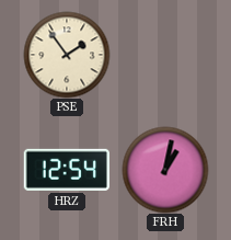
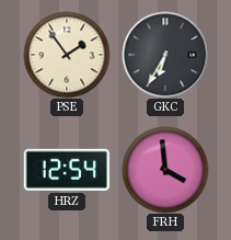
GKC: none -> 6:35 (165, 55)
FRH: 1:02 -> 3:59 (165, 170)
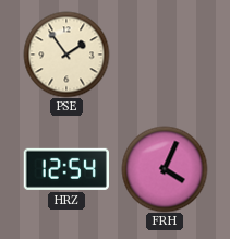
GKC: 6:35 -> none (165, 55)
FRH: 3:59 -> 4:04 (165, 169)
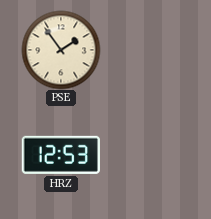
HRZ: 12:54 -> 12:53 (61, 155)
FRH: 4:04 -> none (165, 169)
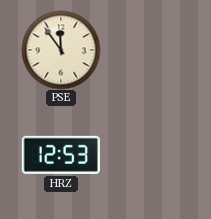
PSE: 1:54 -> 11:54 (61, 50)
